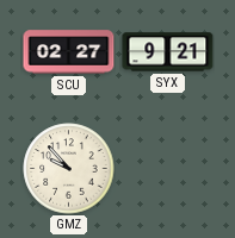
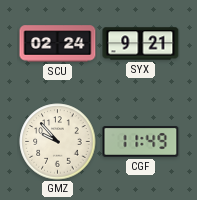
SCU: 02:27 -> 02:24 (58, 44)
CGF: none -> 11:49 (141, 142)
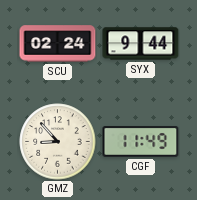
SYX: 9:21 -> 9:44 (141, 44)
GMZ: 9:53 -> 8:53 (58, 142)
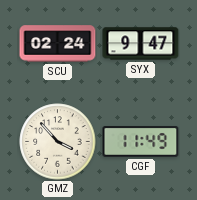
SYX: 9:44 -> 9:47 (141, 44)
GMZ: 8:53 -> 3:53 (58, 142)
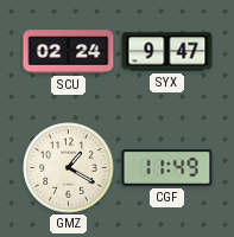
GMZ: 3:53 -> 1:20 (69, 168)
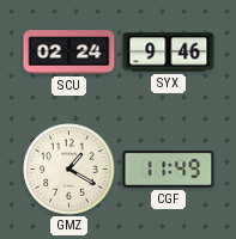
SYX: 9:47 -> 9:46 (169, 53)
